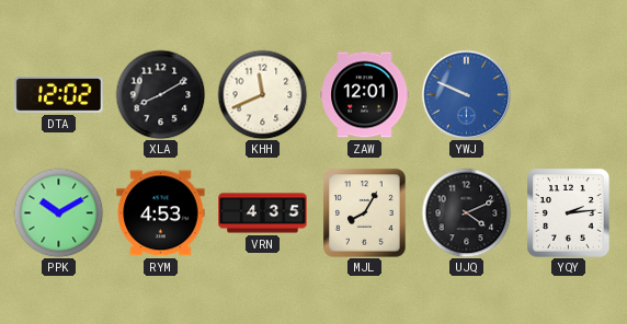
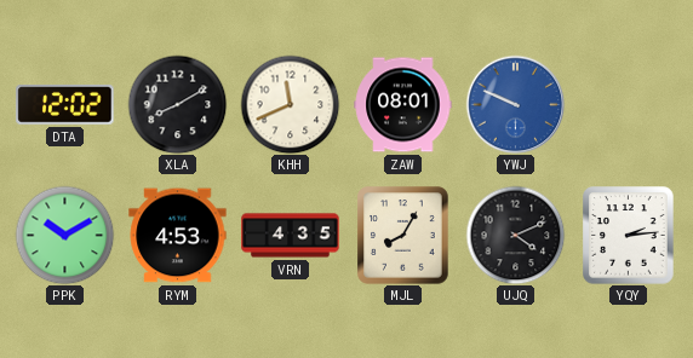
ZAW: 12:01 -> 08:01 (403, 105)
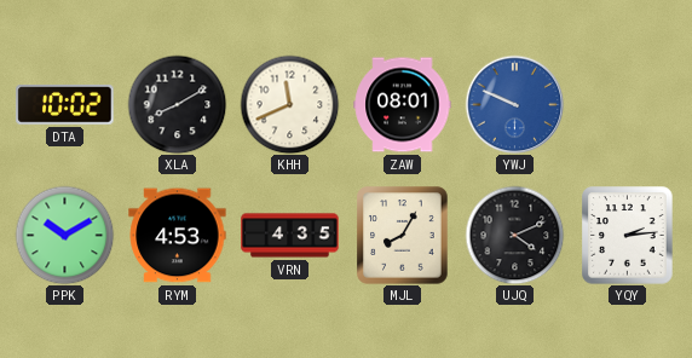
DTA: 12:02 -> 10:02 (65, 105)
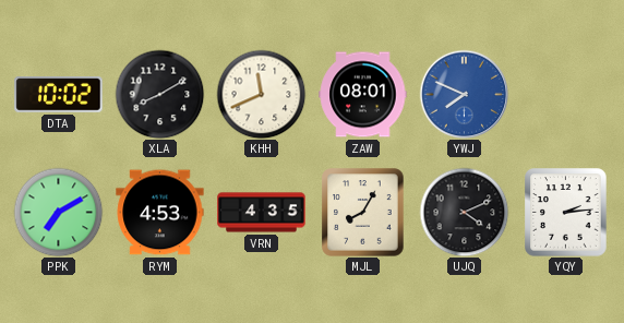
YWJ: 9:49 -> 7:49 (464, 94)
PPK: 10:10 -> 7:10 (58, 212)
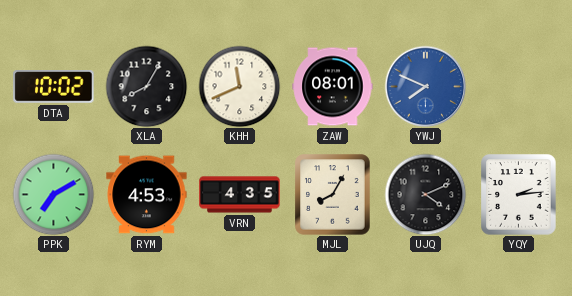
XLA: 8:10 -> 8:05 (146, 86)
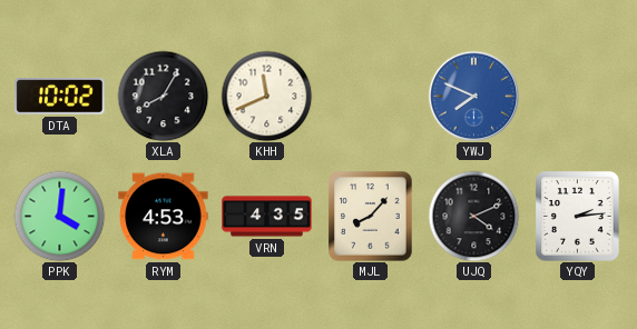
ZAW: 08:01 -> none (333, 87)
PPK: 7:10 -> 4:01 (59, 216)
MJL: 8:05 -> 8:07 (371, 217)
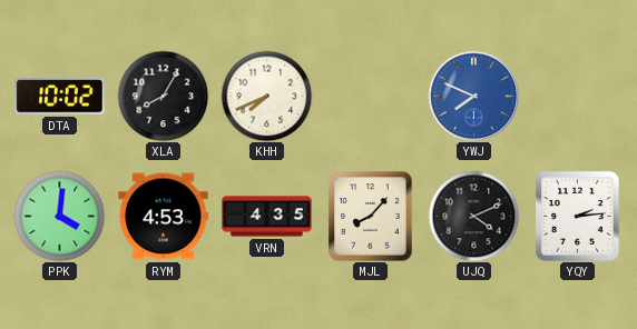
KHH: 11:41 -> 7:41 (266, 96)
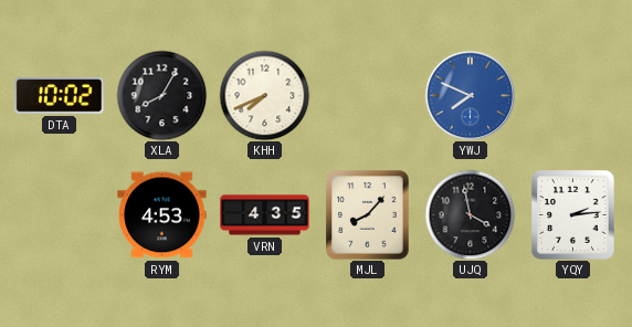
PPK: 4:01 -> none (59, 216)
UJQ: 4:11 -> 3:58 (470, 214)
